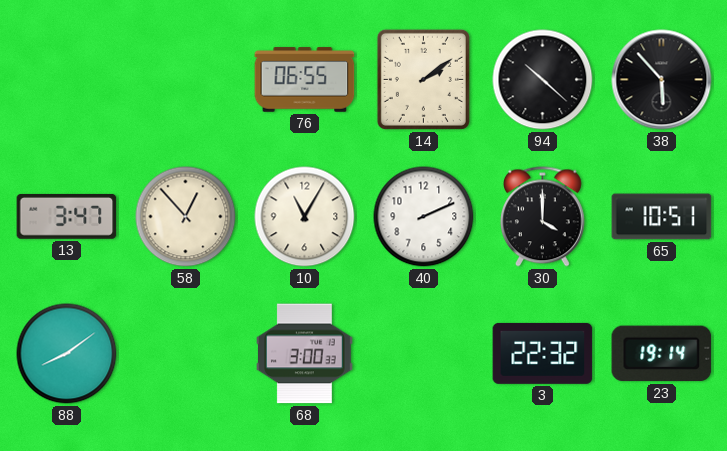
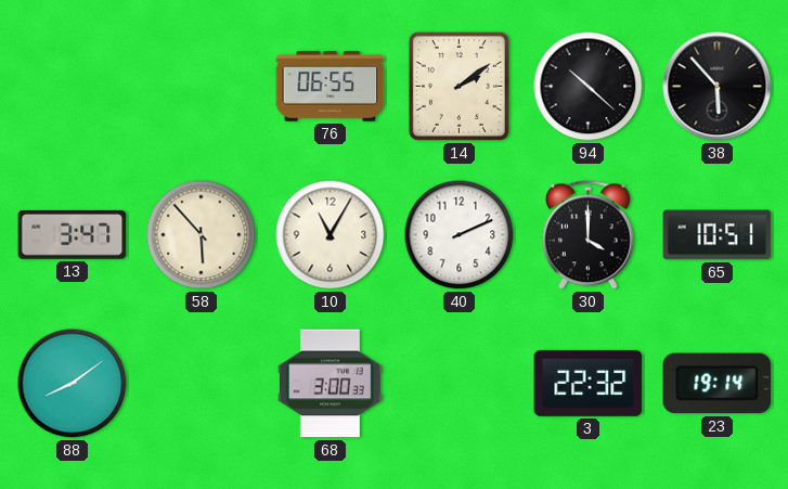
58: 12:53 -> 5:53 (202, 235)
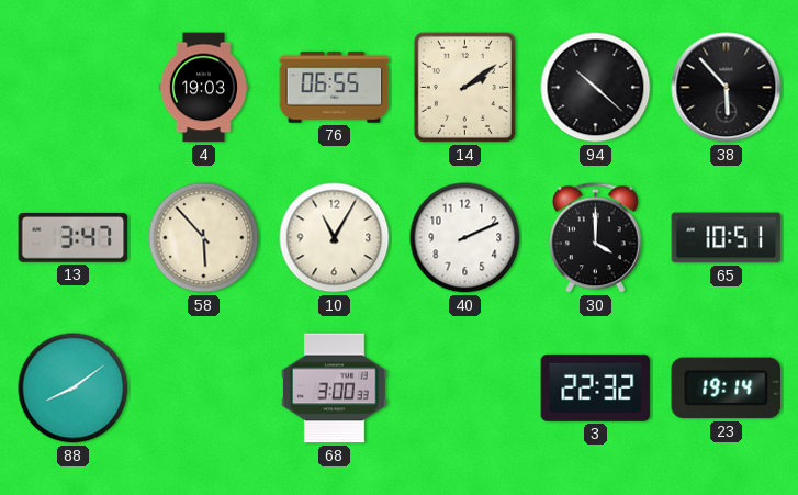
4: none -> 19:03 (203, 88)
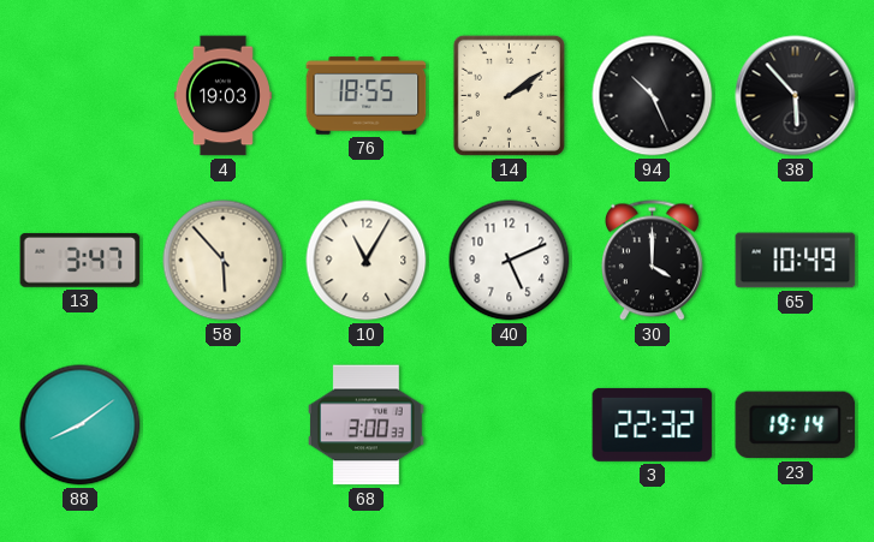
76: 06:55 -> 18:55 (367, 96)
94: 10:22 -> 10:26 (653, 96)
40: 2:11 -> 5:11 (510, 261)
65: 10:51 -> 10:49 (796, 261)
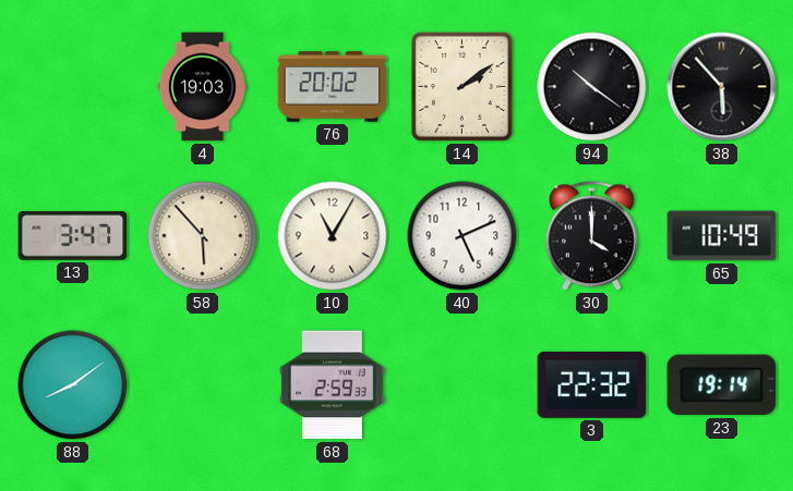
76: 18:55 -> 20:02 (333, 87)
94: 10:26 -> 10:21 (592, 87)
68: 3:00 -> 2:59 (332, 385)
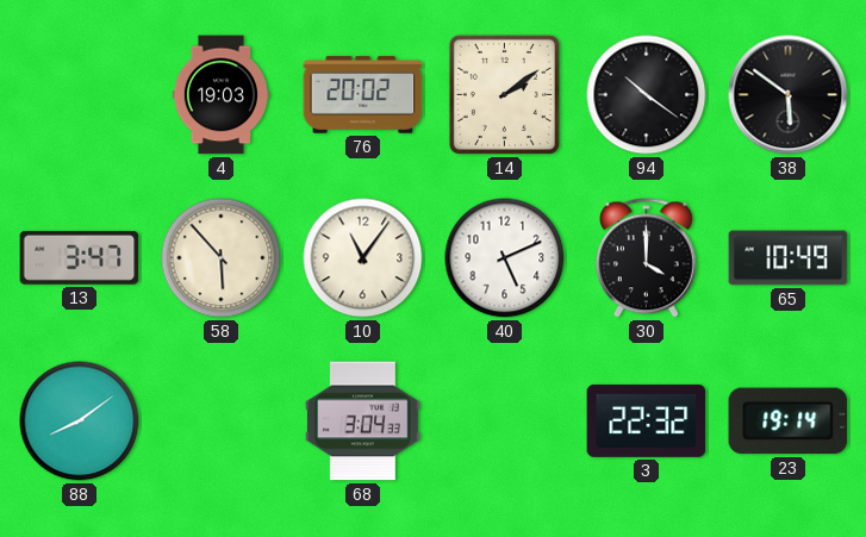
38: 5:53 -> 5:51 (789, 95)
10: 11:05 -> 11:06 (363, 258)
68: 2:59 -> 3:04 (362, 422)
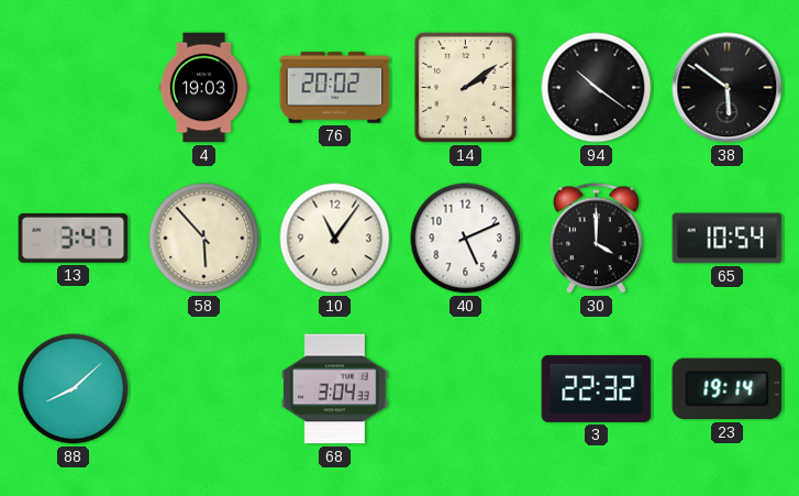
65: 10:49 -> 10:54 (728, 239)
88: 8:09 -> 8:08 (74, 389)
